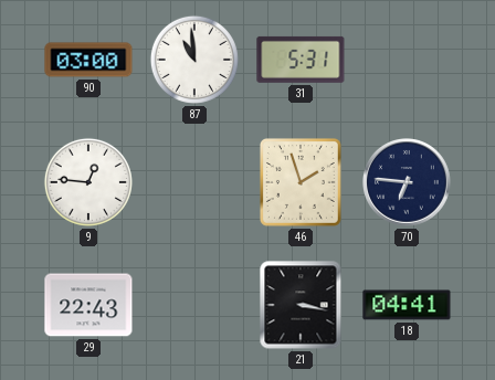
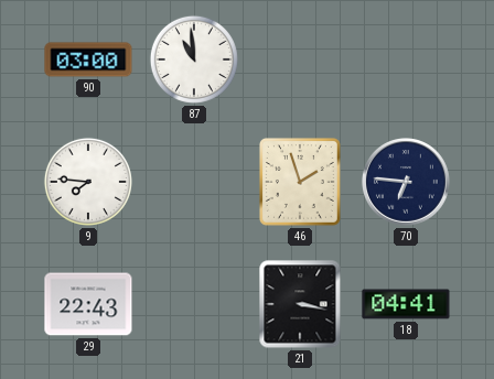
31: 5:31 -> none (301, 60)
9: 12:46 -> 7:46 (88, 182)
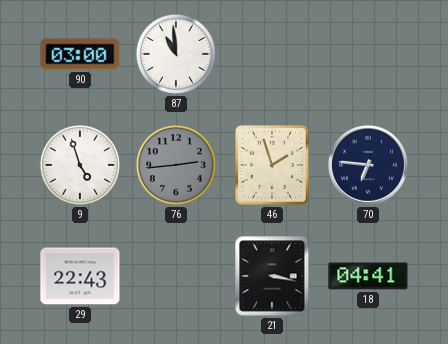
9: 7:46 -> 4:57 (80, 165)
76: none -> 2:44 (176, 165)
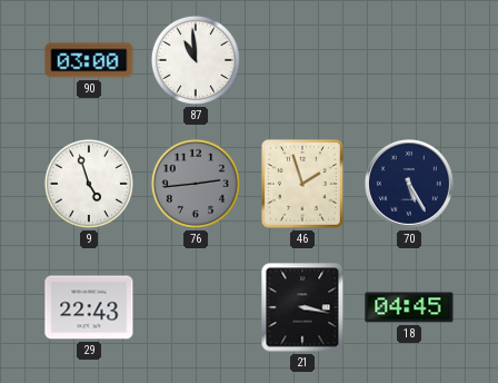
70: 6:46 -> 5:25 (410, 185)
18: 04:41 -> 04:45 (409, 307)
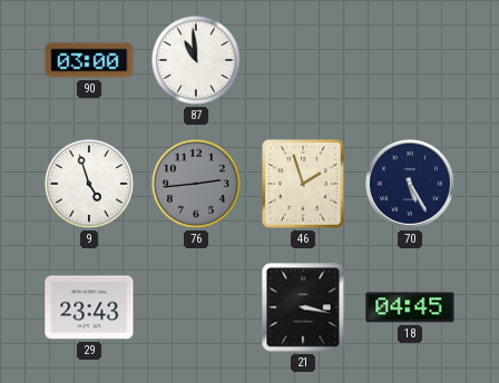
29: 22:43 -> 23:43 (89, 307)
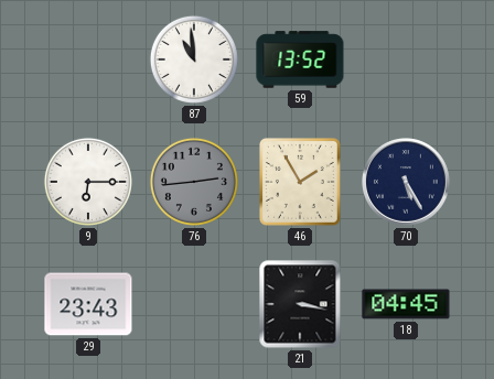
90: 03:00 -> none (89, 60)
59: none -> 13:52 (300, 59)
9: 4:57 -> 6:15 (88, 182)
46: 1:57 -> 1:55 (300, 182)
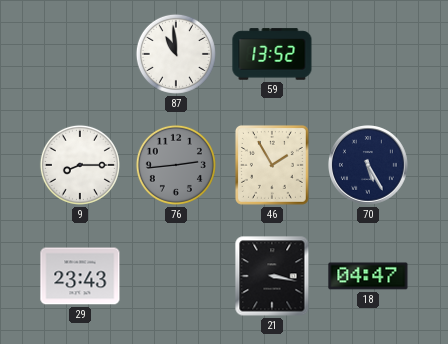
9: 6:15 -> 8:15 (80, 165)
18: 04:45 -> 04:47 (368, 276)
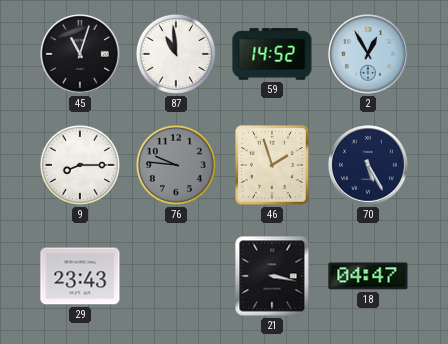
45: none -> 11:03 (81, 55)
59: 13:52 -> 14:52 (272, 54)
2: none -> 12:55 (369, 55)
76: 2:44 -> 9:46 (176, 165)
46: 1:55 -> 1:57 (272, 165)
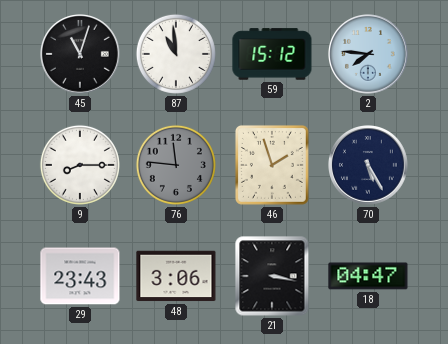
59: 14:52 -> 15:12 (272, 54)
2: 12:55 -> 7:46 (369, 55)
76: 9:46 -> 11:46 (176, 165)
48: none -> 3:06 (176, 276)
